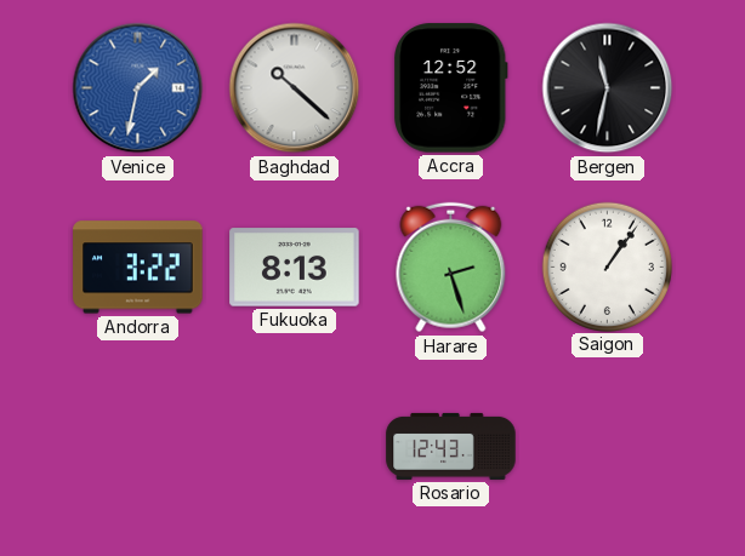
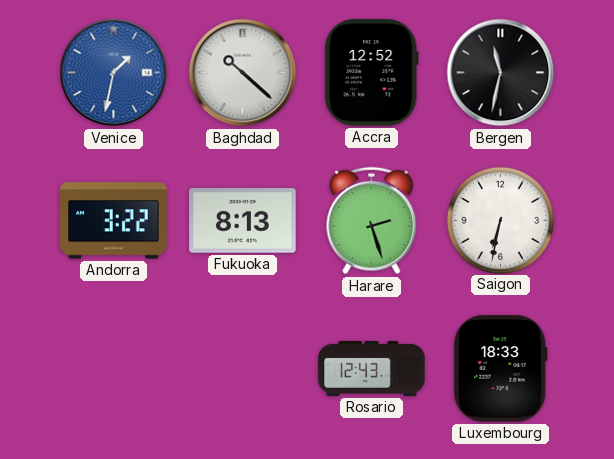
Saigon: 1:06 -> 6:32 (500, 220)
Luxembourg: none -> 18:33 (501, 369)
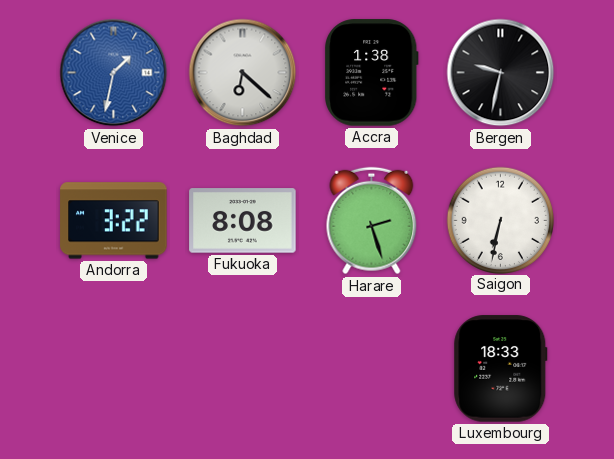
Baghdad: 10:22 -> 6:22 (243, 73)
Accra: 12:52 -> 1:38 (372, 73)
Bergen: 11:32 -> 9:32 (501, 73)
Fukuoka: 8:13 -> 8:08 (243, 221)
Rosario: 12:43 -> none (372, 368)
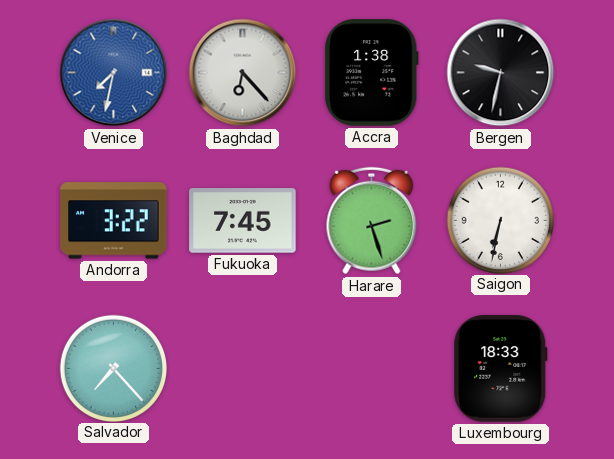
Venice: 1:32 -> 7:32 (114, 73)
Baghdad: 6:22 -> 6:23 (243, 73)
Fukuoka: 8:08 -> 7:45 (243, 221)
Salvador: none -> 7:23 (113, 368)
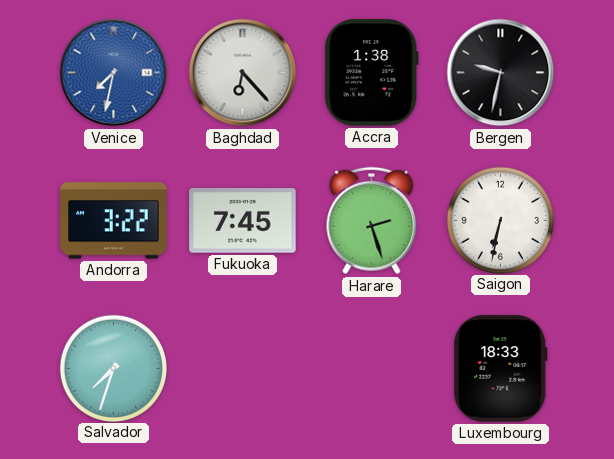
Salvador: 7:23 -> 7:33 (113, 368)
